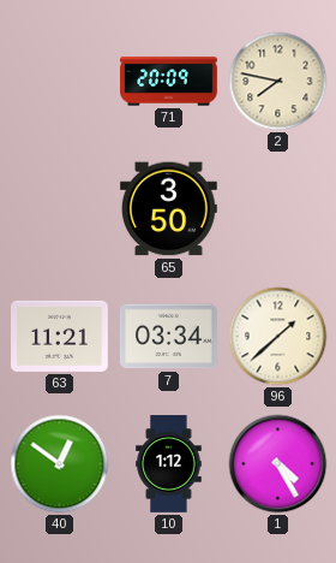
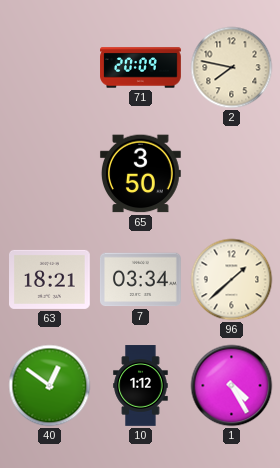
63: 11:21 -> 18:21 (50, 279)
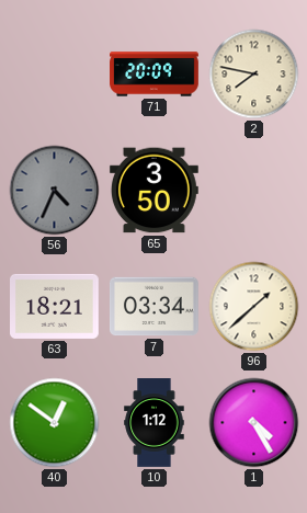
56: none -> 4:34 (55, 191)
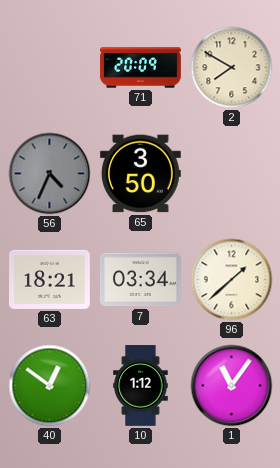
2: 7:47 -> 7:50 (232, 68)
1: 4:25 -> 11:06 (232, 386)
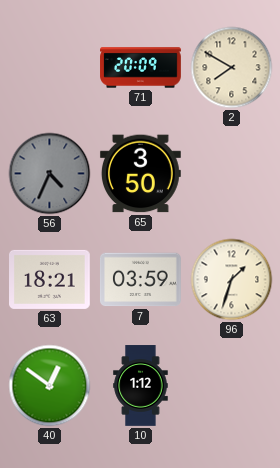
7: 03:34 -> 03:59 (140, 280)
96: 1:38 -> 1:33 (232, 280)
1: 11:06 -> none (232, 386)
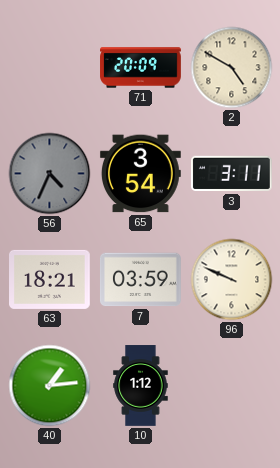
2: 7:50 -> 4:50 (232, 68)
65: 3:50 -> 3:54 (140, 174)
3: none -> 3:11 (232, 174)
96: 1:33 -> 9:49 (232, 280)
40: 12:51 -> 1:14 (50, 386)
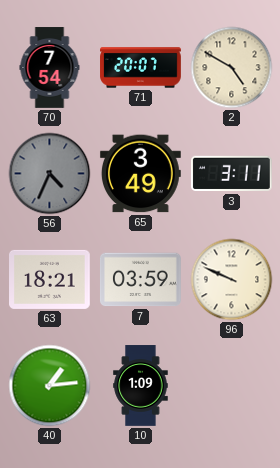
70: none -> 7:54 (50, 68)
71: 20:09 -> 20:07 (141, 68)
65: 3:54 -> 3:49 (140, 174)
10: 1:12 -> 1:09 (141, 386)
